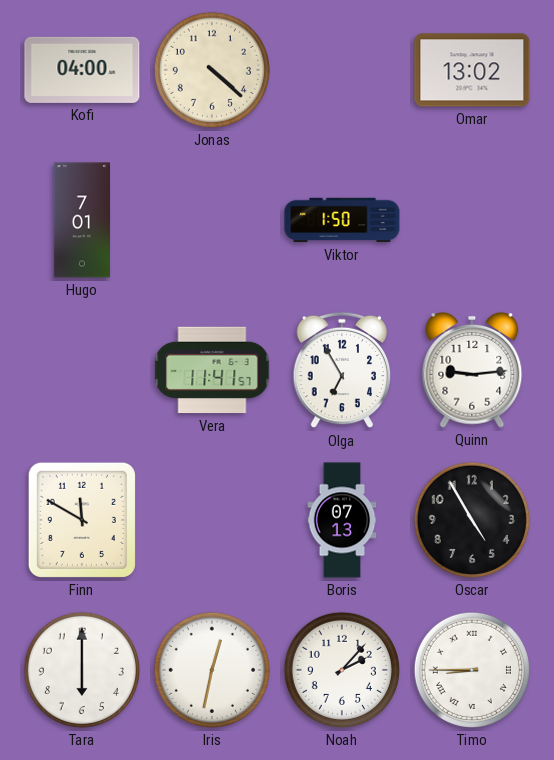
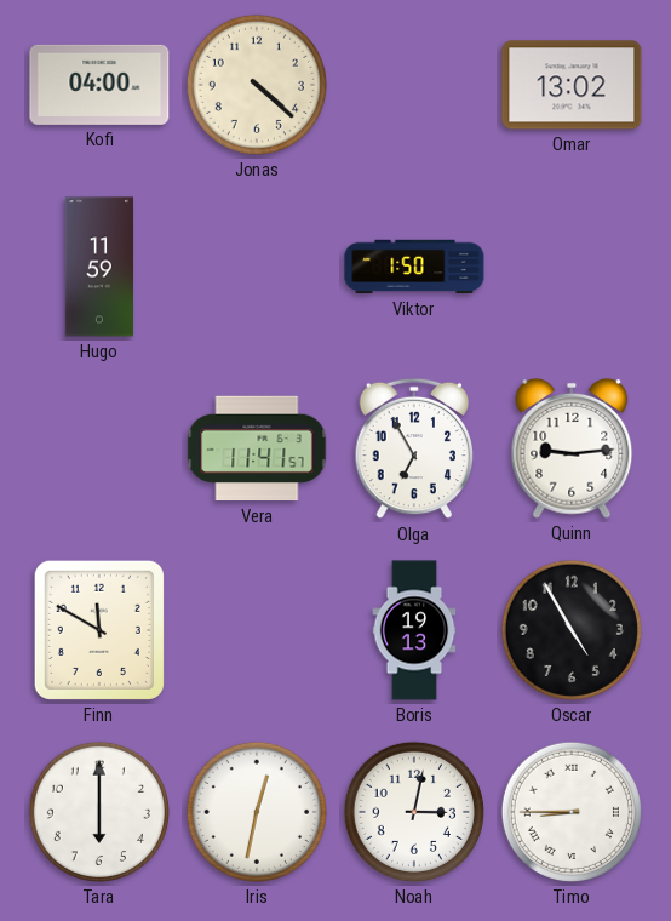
Hugo: 7:01 -> 11:59 (98, 267)
Boris: 07:13 -> 19:13 (414, 630)
Noah: 2:07 -> 3:02 (414, 812)
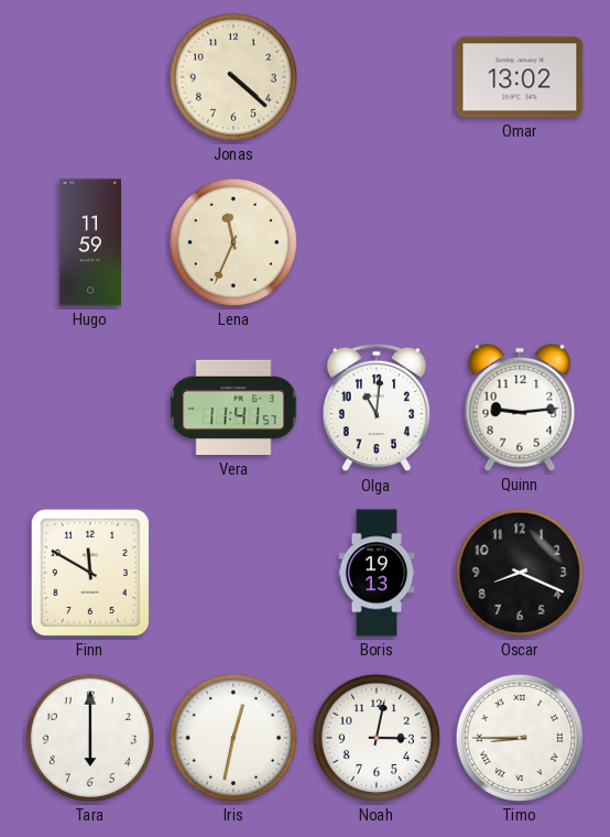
Kofi: 04:00 -> none (99, 85)
Lena: none -> 11:34 (233, 242)
Viktor: 1:50 -> none (414, 267)
Olga: 6:55 -> 11:01 (377, 407)
Oscar: 4:55 -> 8:19 (520, 573)
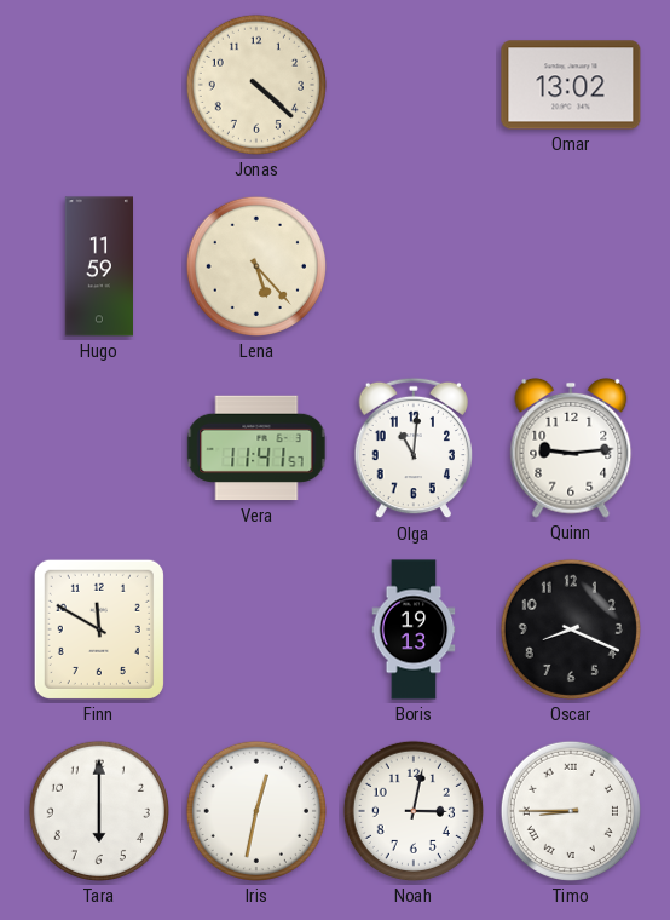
Lena: 11:34 -> 5:23 (256, 266)
